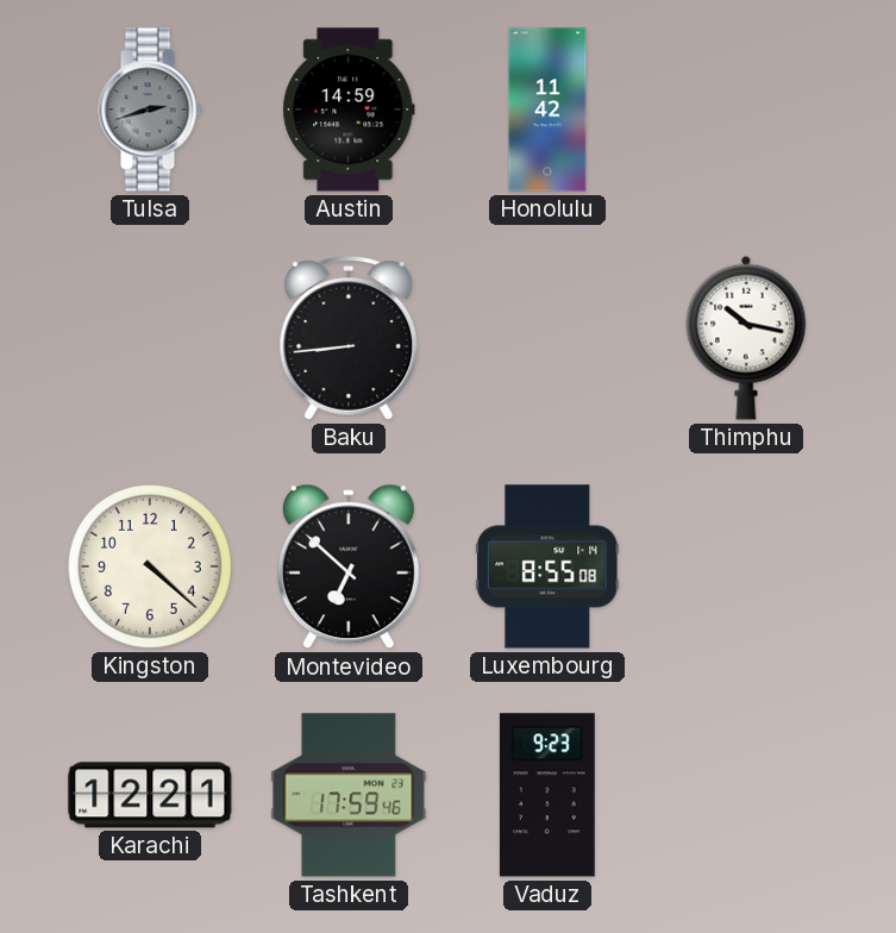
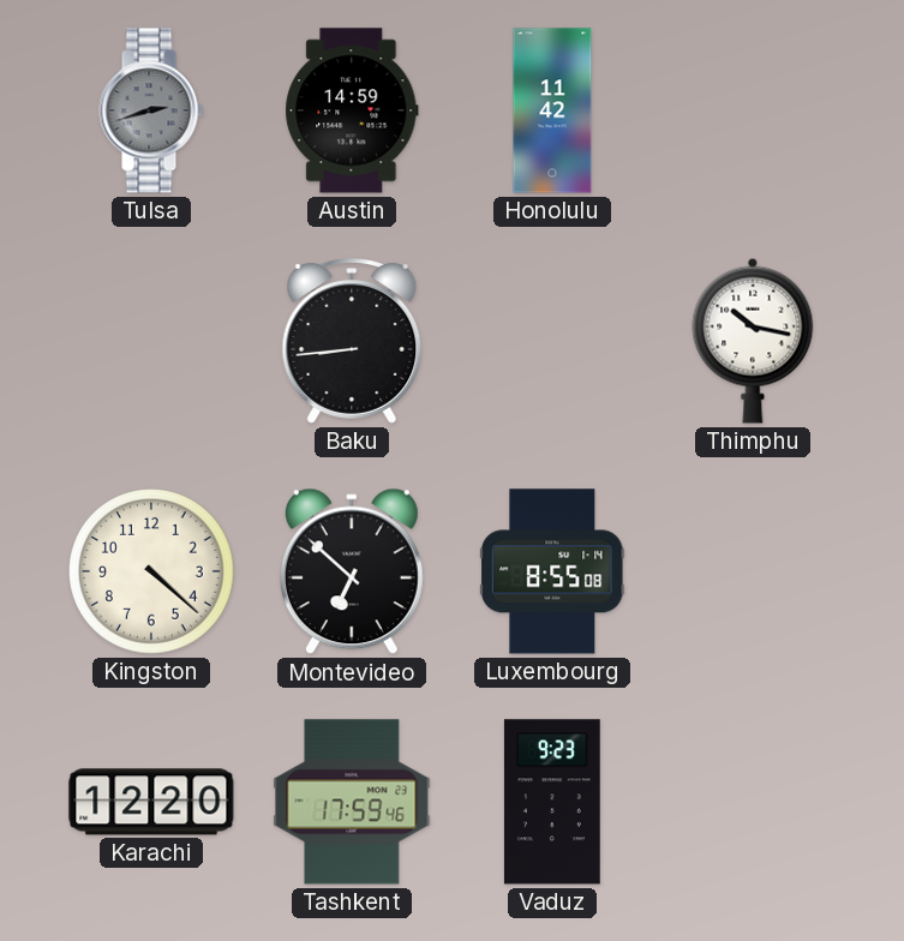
Karachi: 12:21 -> 12:20 (151, 802)
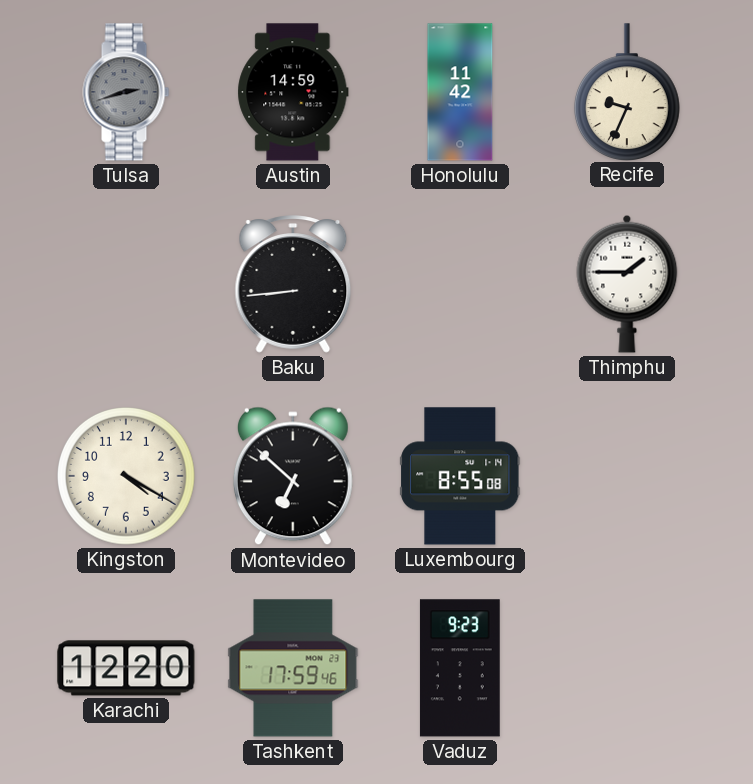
Recife: none -> 9:34 (627, 92)
Thimphu: 10:17 -> 1:45 (627, 284)
Kingston: 4:22 -> 4:20 (127, 477)
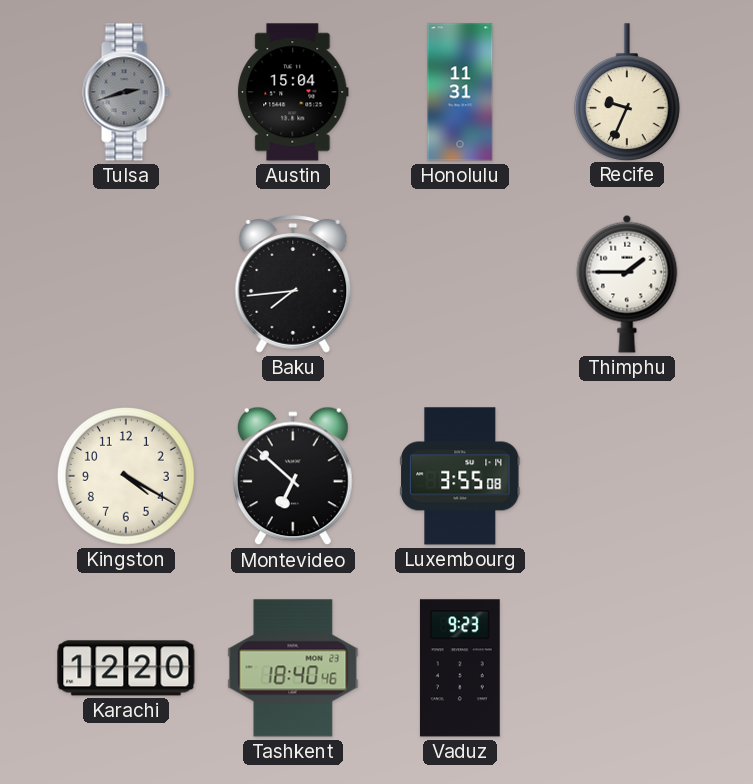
Austin: 14:59 -> 15:04 (293, 92)
Honolulu: 11:42 -> 11:31 (460, 92)
Baku: 8:44 -> 7:44 (293, 284)
Luxembourg: 8:55 -> 3:55 (460, 476)
Tashkent: 17:59 -> 18:40 (293, 668)
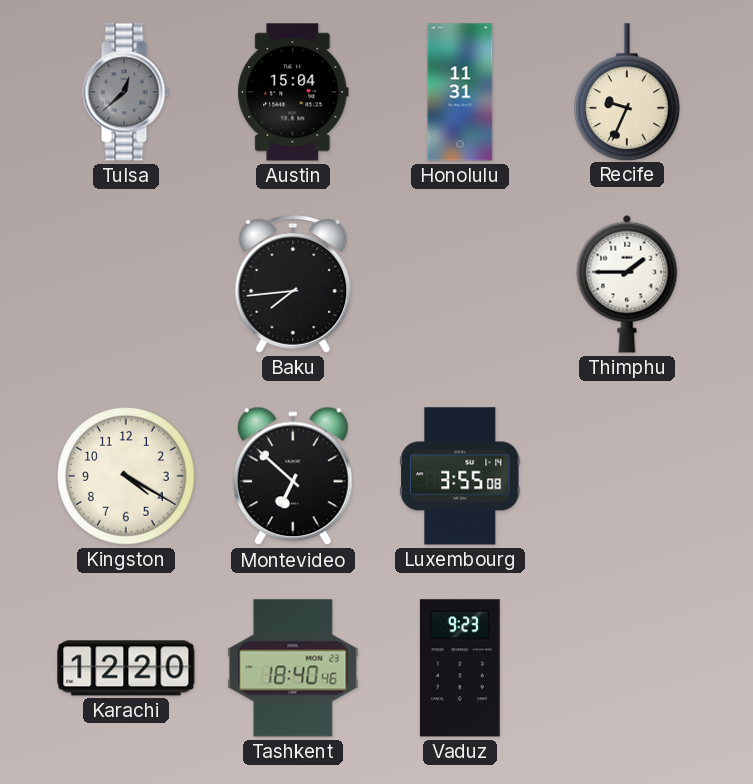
Tulsa: 2:42 -> 12:38 (126, 92)
